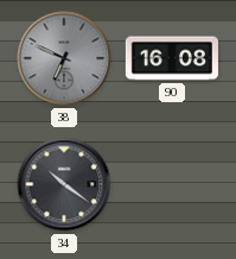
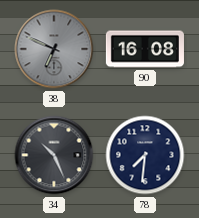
34: 10:21 -> 10:26 (54, 155)
78: none -> 7:31 (145, 155)
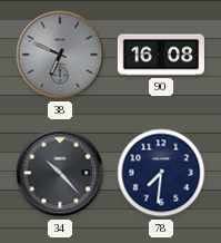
34: 10:26 -> 10:23 (60, 173)
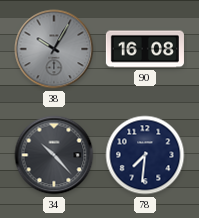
38: 6:49 -> 10:05 (54, 49)
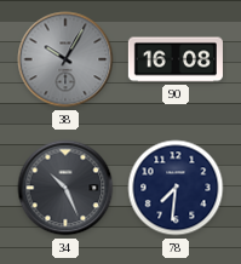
34: 10:23 -> 10:26 (65, 188)
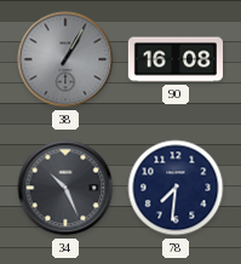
38: 10:05 -> 1:05 (65, 59)
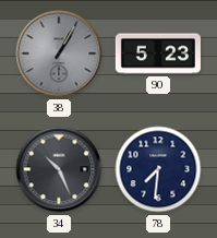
90: 16:08 -> 5:23 (158, 53)
